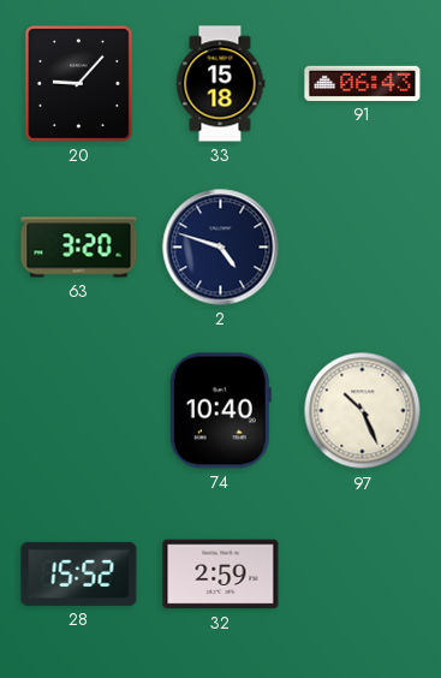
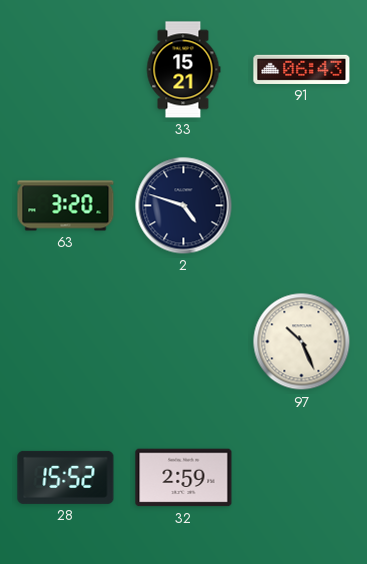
20: 9:07 -> none (78, 83)
33: 15:18 -> 15:21 (183, 70)
74: 10:40 -> none (220, 411)
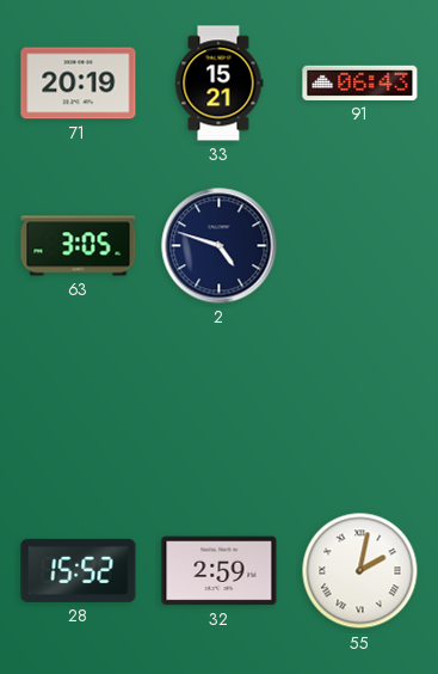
71: none -> 20:19 (79, 84)
63: 3:20 -> 3:05 (79, 246)
97: 10:26 -> none (302, 342)
55: none -> 2:02 (360, 571)
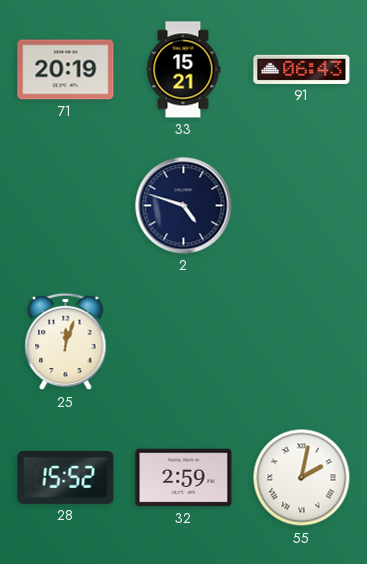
63: 3:05 -> none (79, 246)
25: none -> 12:03 (66, 342)
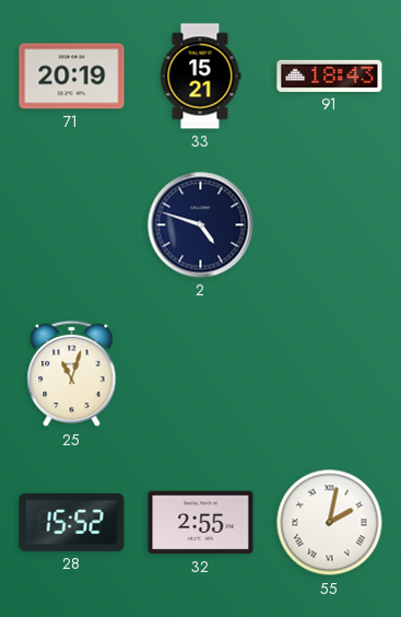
91: 06:43 -> 18:43 (330, 75)
25: 12:03 -> 11:03 (72, 374)
32: 2:59 -> 2:55 (201, 523)
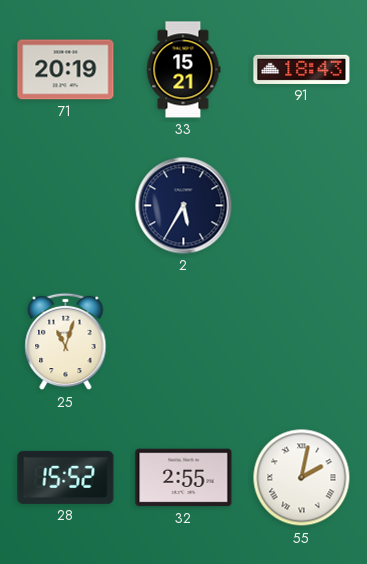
2: 4:48 -> 5:35 (184, 206)
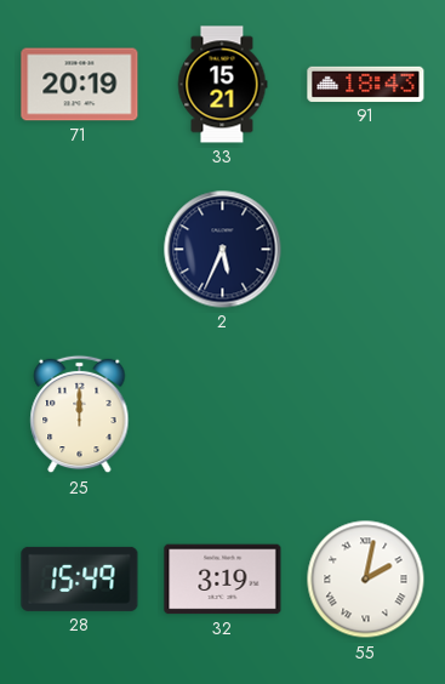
2: 5:35 -> 5:34 (223, 250)
25: 11:03 -> 12:00 (80, 415)
28: 15:52 -> 15:49 (80, 578)
32: 2:55 -> 3:19 (223, 580)
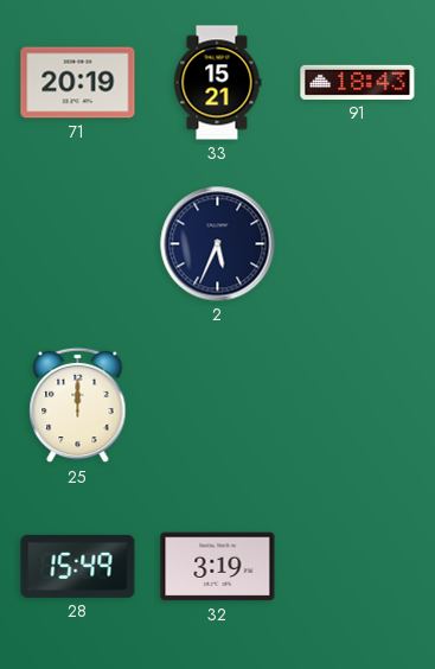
55: 2:02 -> none (366, 580)
